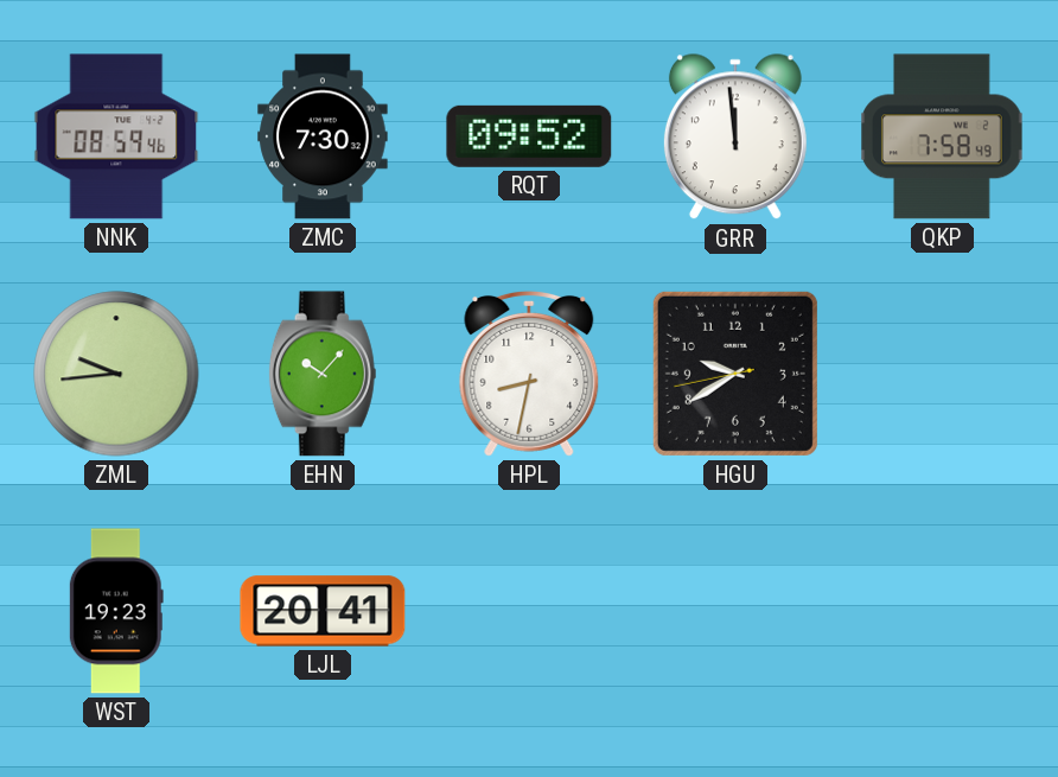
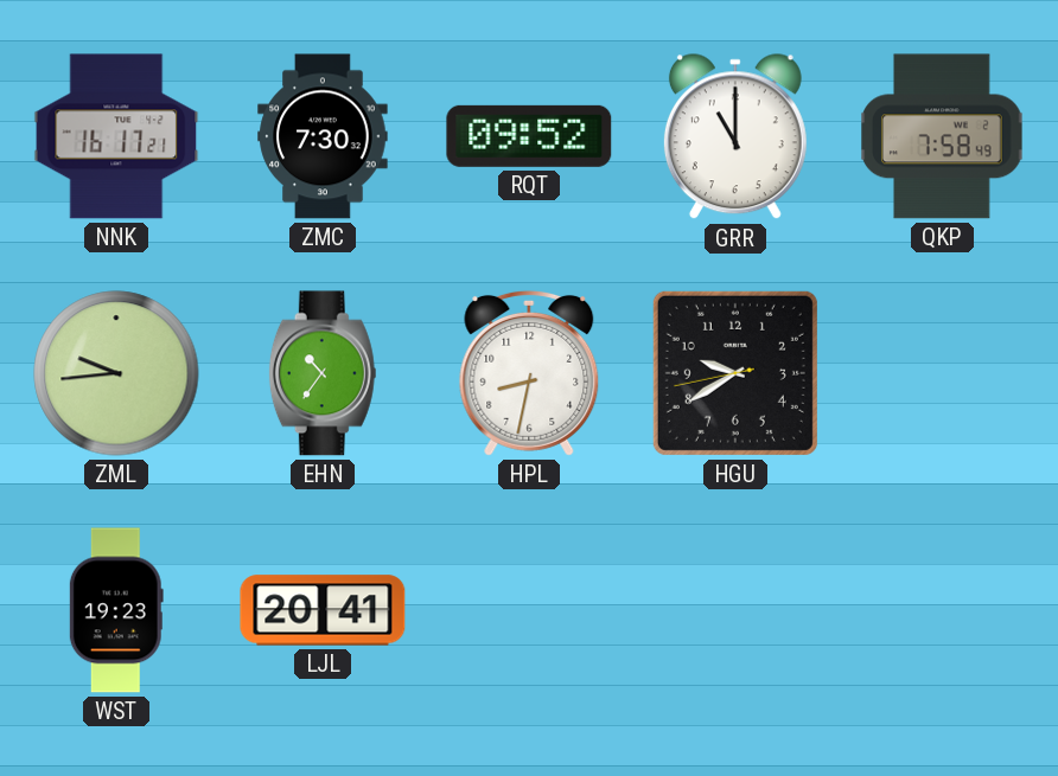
NNK: 08:59 -> 16:17 (116, 136)
GRR: 11:59 -> 11:00 (735, 137)
EHN: 10:07 -> 10:36 (323, 373)
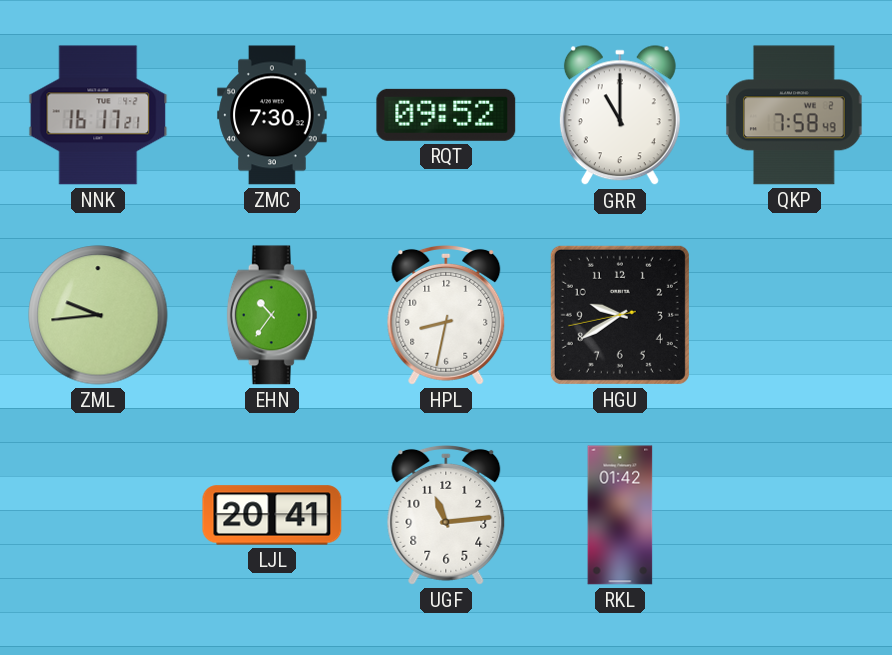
WST: 19:23 -> none (116, 610)
UGF: none -> 11:14 (446, 515)
RKL: none -> 01:42 (620, 515)
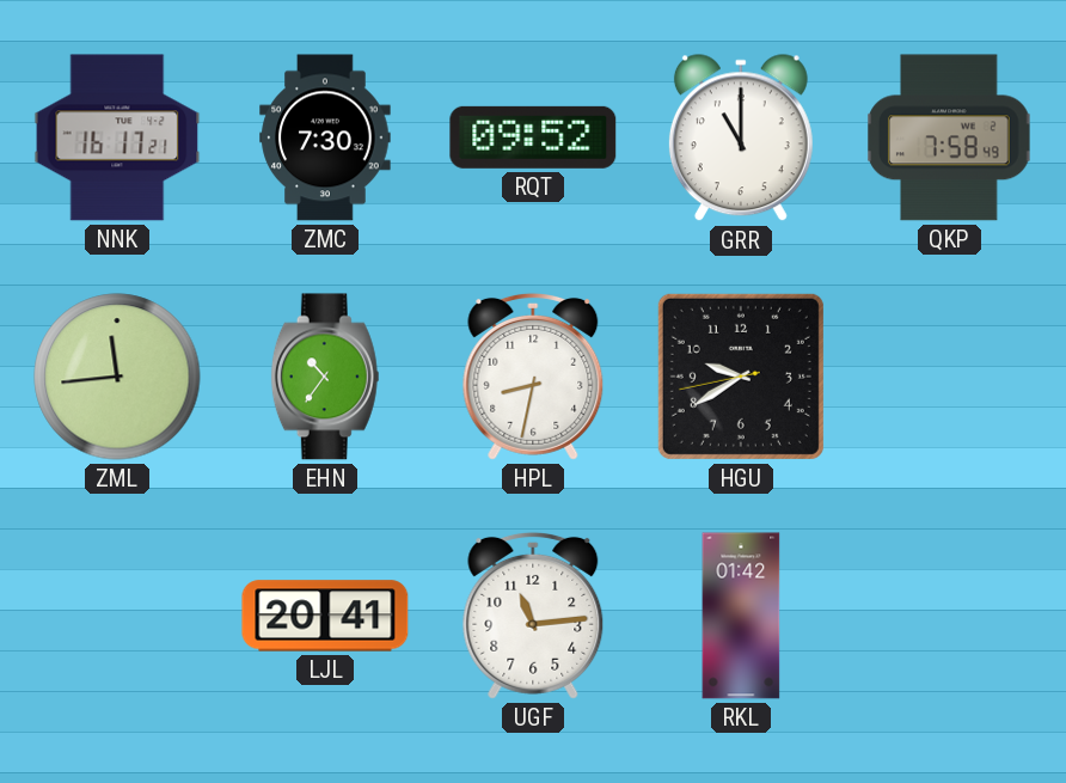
ZML: 9:44 -> 11:44 (117, 377)
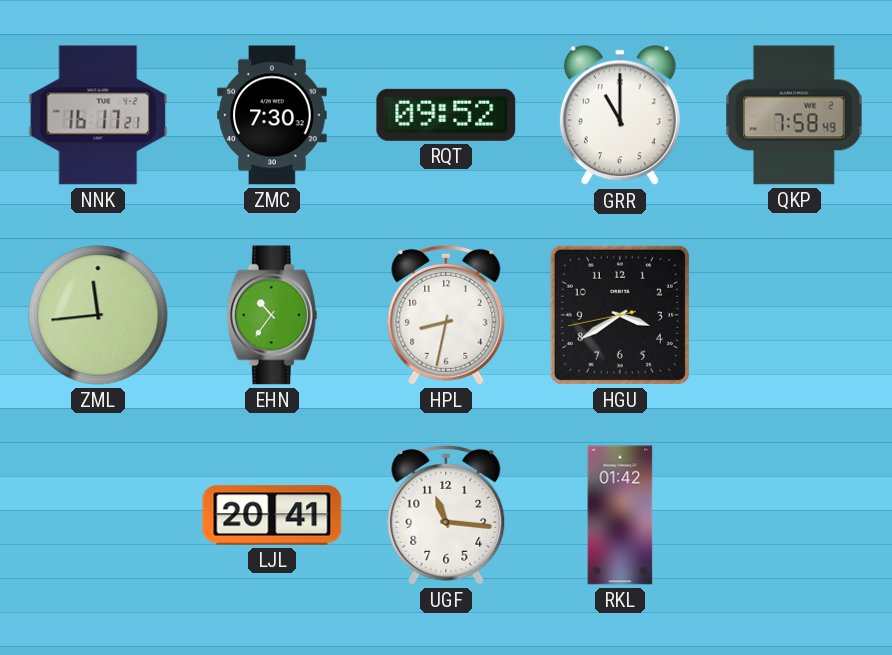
HGU: 9:39 -> 3:39 (620, 315)
UGF: 11:14 -> 11:16 (446, 515)
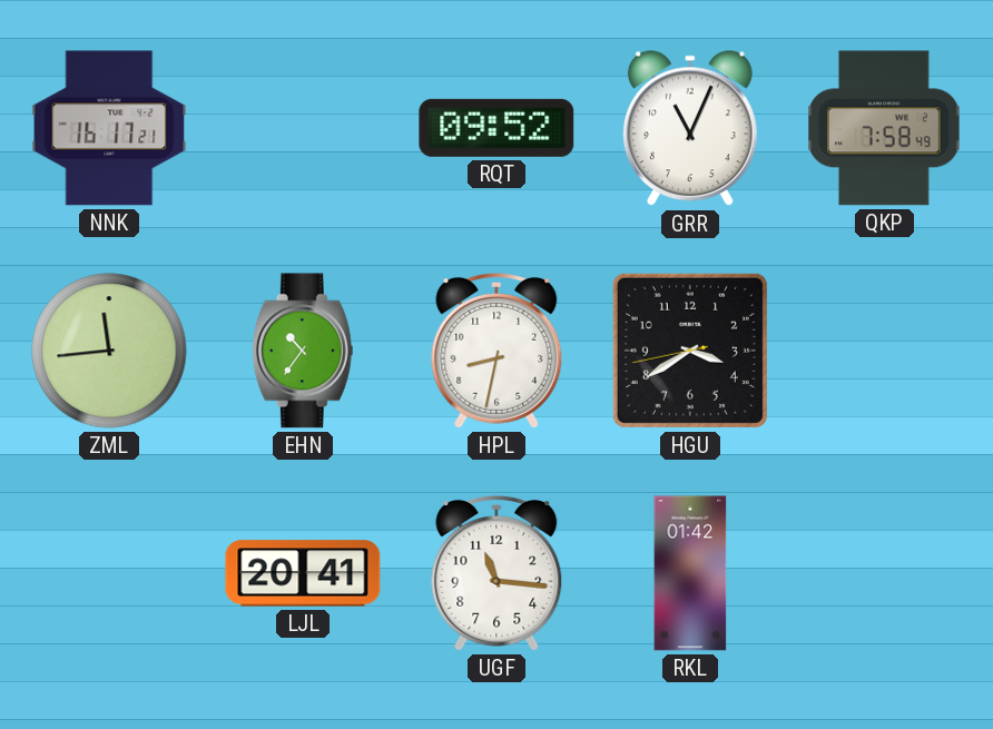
ZMC: 7:30 -> none (272, 115)
GRR: 11:00 -> 11:04 (690, 129)
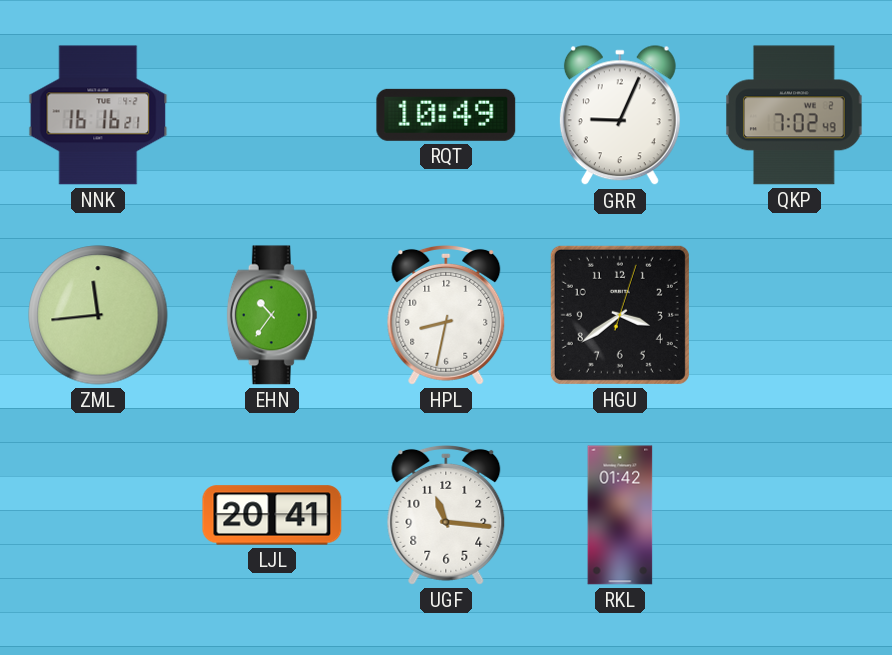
NNK: 16:17 -> 16:16 (98, 115)
RQT: 09:52 -> 10:49 (446, 115)
GRR: 11:04 -> 9:04 (620, 116)
QKP: 7:58 -> 7:02 (794, 115)
HGU: 3:39:43 -> 3:39:03 (620, 315)
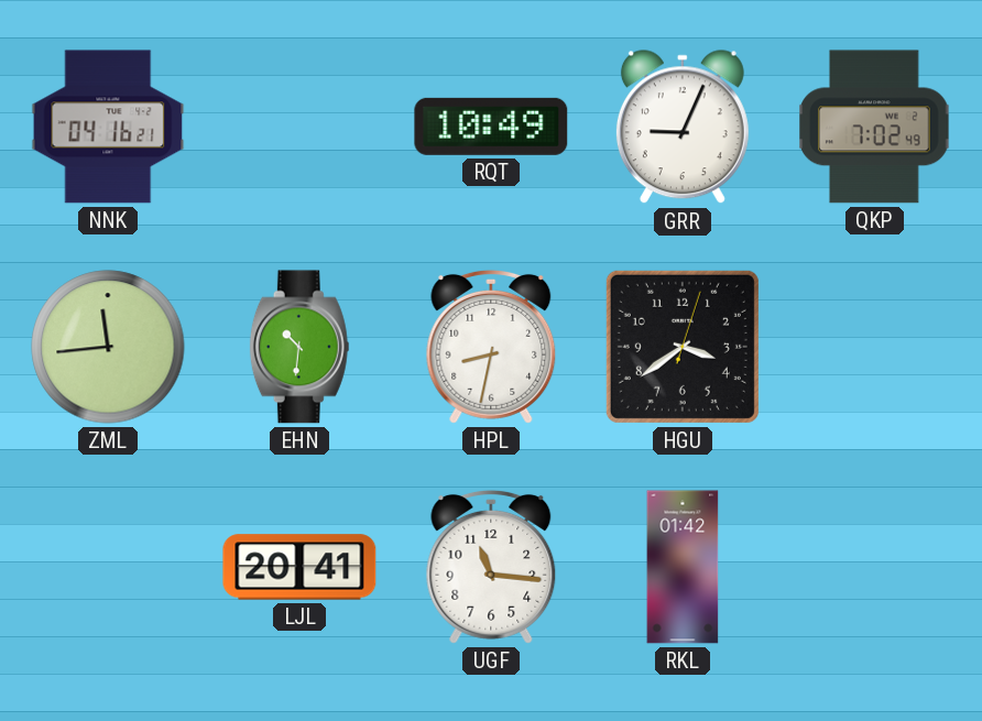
NNK: 16:16 -> 04:16 (108, 127)
EHN: 10:36 -> 10:31 (299, 347)
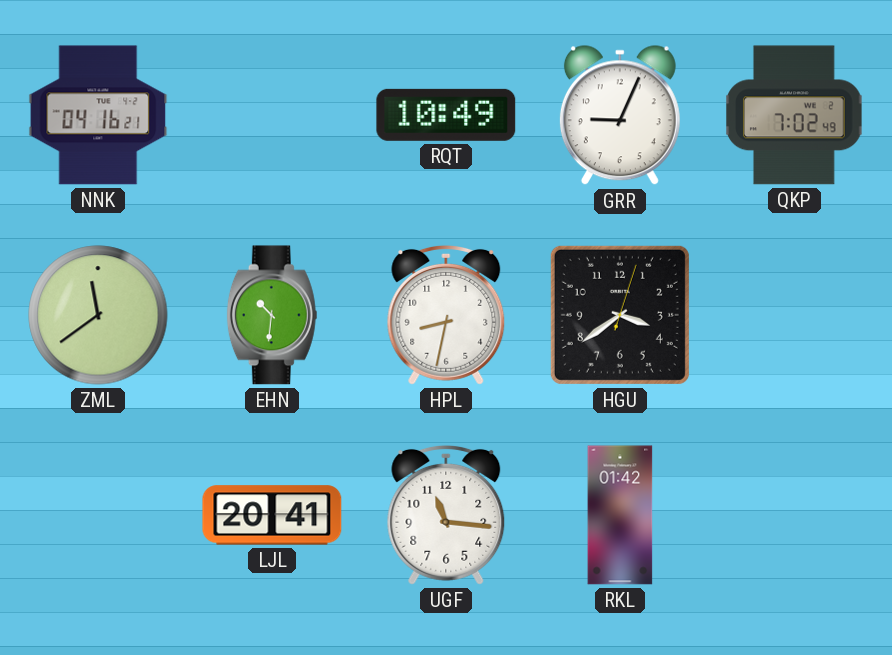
ZML: 11:44 -> 11:39 (98, 315)
